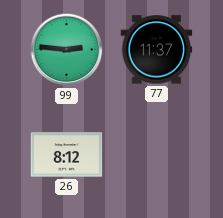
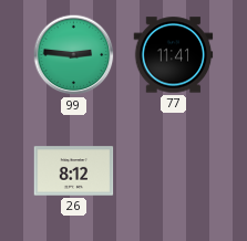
77: 11:37 -> 11:41 (174, 55)
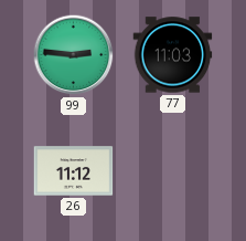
77: 11:41 -> 11:03 (173, 55)
26: 8:12 -> 11:12 (74, 171)
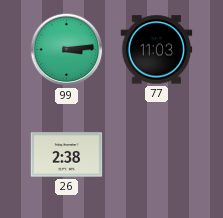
99: 2:46 -> 3:14 (67, 50)
26: 11:12 -> 2:38 (67, 155)
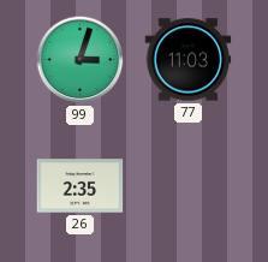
99: 3:14 -> 3:03 (81, 60)
26: 2:38 -> 2:35 (81, 186)
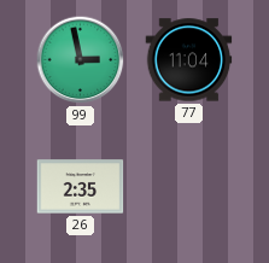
99: 3:03 -> 2:58 (81, 60)
77: 11:03 -> 11:04 (189, 60)
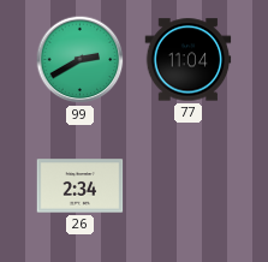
99: 2:58 -> 2:40 (81, 60)
26: 2:35 -> 2:34 (81, 186)
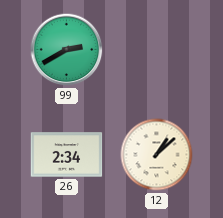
77: 11:04 -> none (189, 60)
12: none -> 1:08 (157, 155)
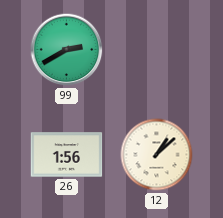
26: 2:34 -> 1:56 (67, 155)
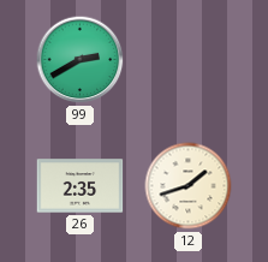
26: 1:56 -> 2:35 (81, 186)
12: 1:08 -> 1:42 (189, 186)
